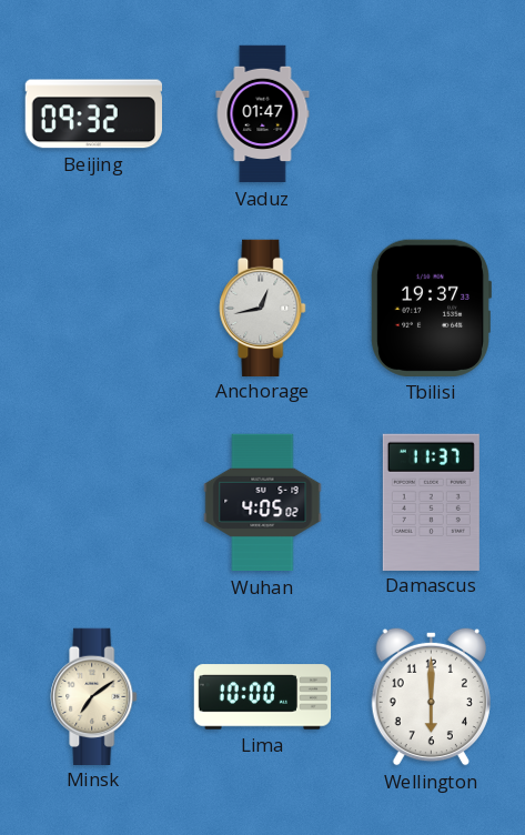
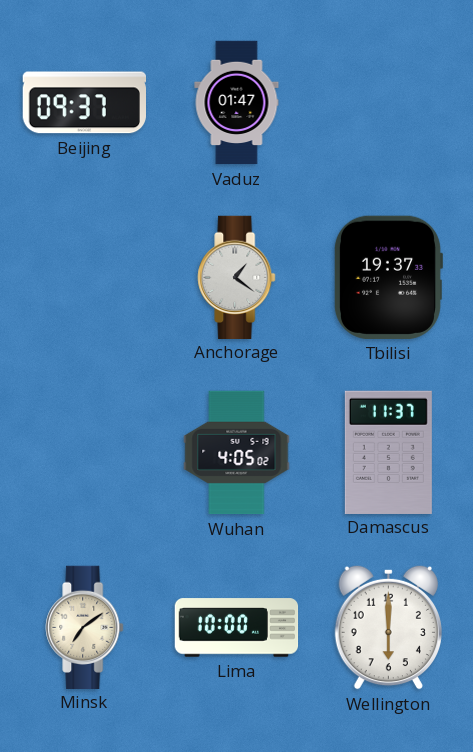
Beijing: 09:32 -> 09:37 (84, 103)
Anchorage: 12:43 -> 1:21 (237, 277)
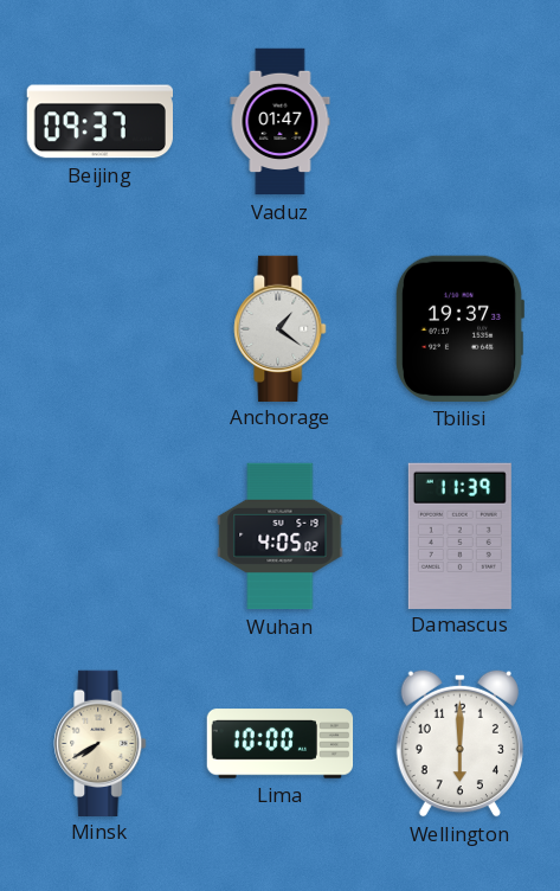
Damascus: 11:37 -> 11:39 (459, 536)
Minsk: 7:09 -> 7:40 (101, 743)
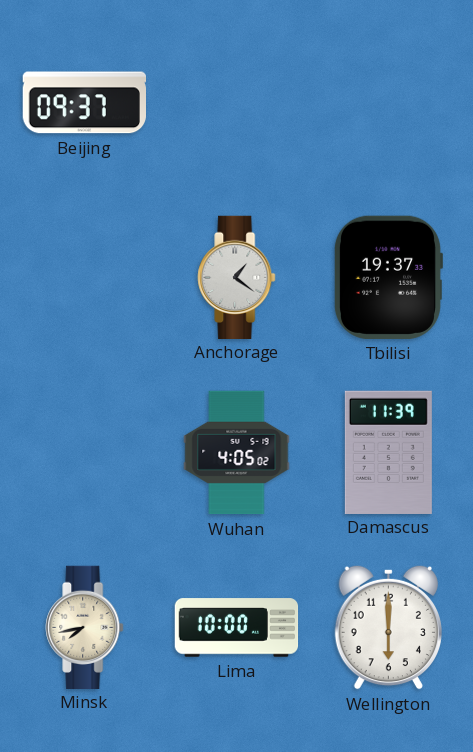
Vaduz: 01:47 -> none (281, 122)
Minsk: 7:40 -> 7:43 (85, 627)
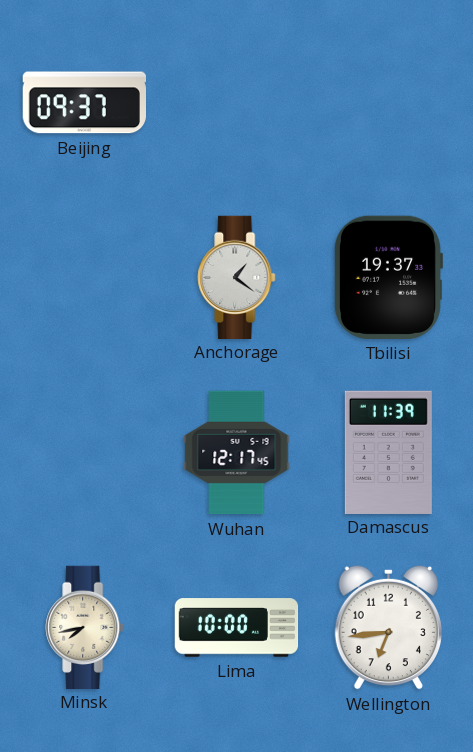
Wuhan: 4:05 -> 12:17 (237, 453)
Wellington: 6:00 -> 6:44 (388, 627)
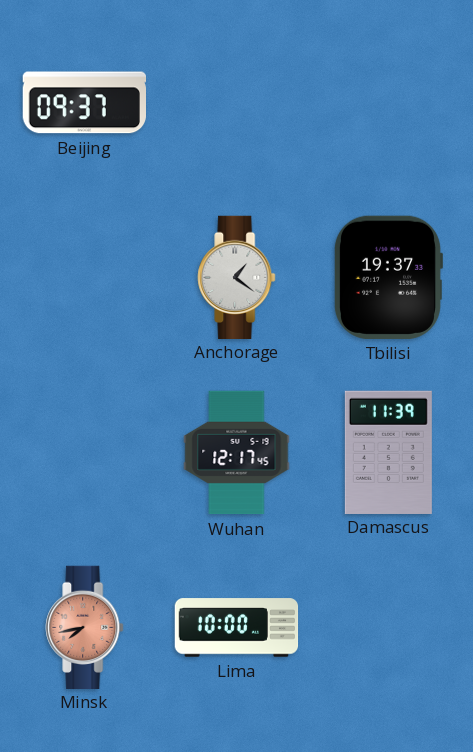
Minsk dial: cream -> salmon (85, 627)
Wellington: 6:44 -> none (388, 627)
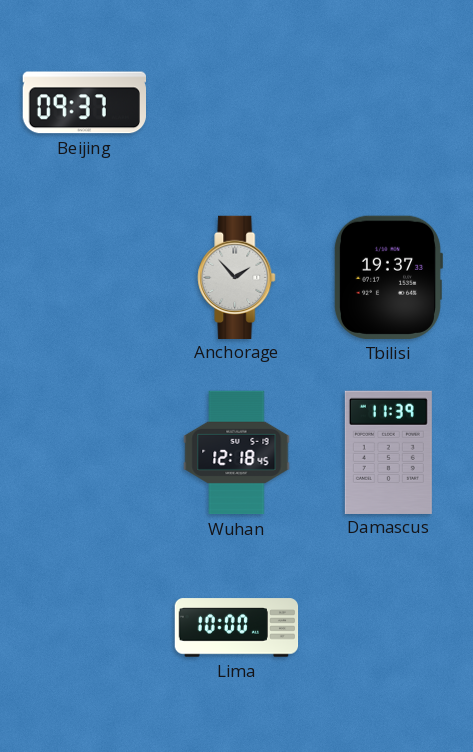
Anchorage: 1:21 -> 1:53 (237, 277)
Wuhan: 12:17 -> 12:18 (237, 453)
Minsk: 7:43 -> none (85, 627)
